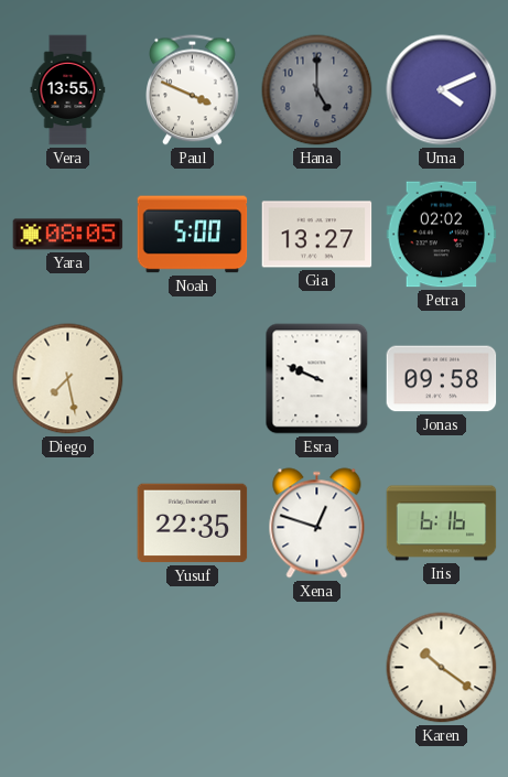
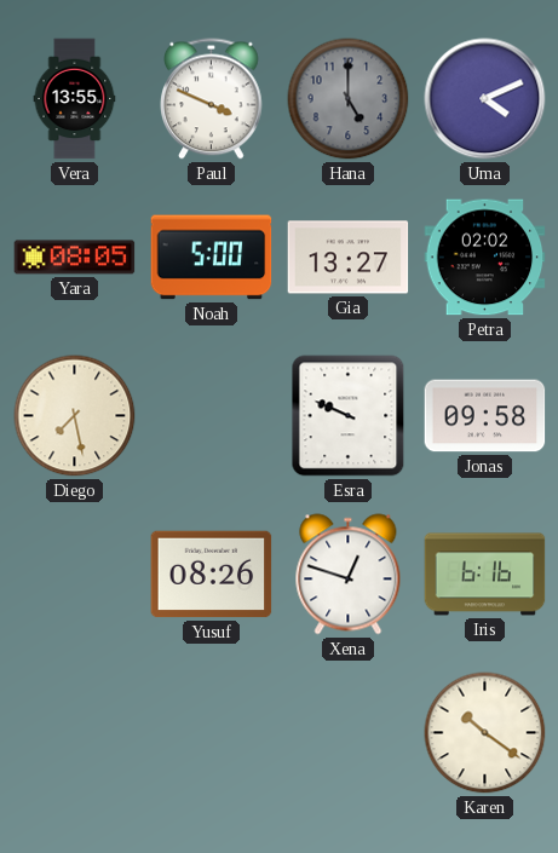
Yusuf: 22:35 -> 08:26 (212, 575)
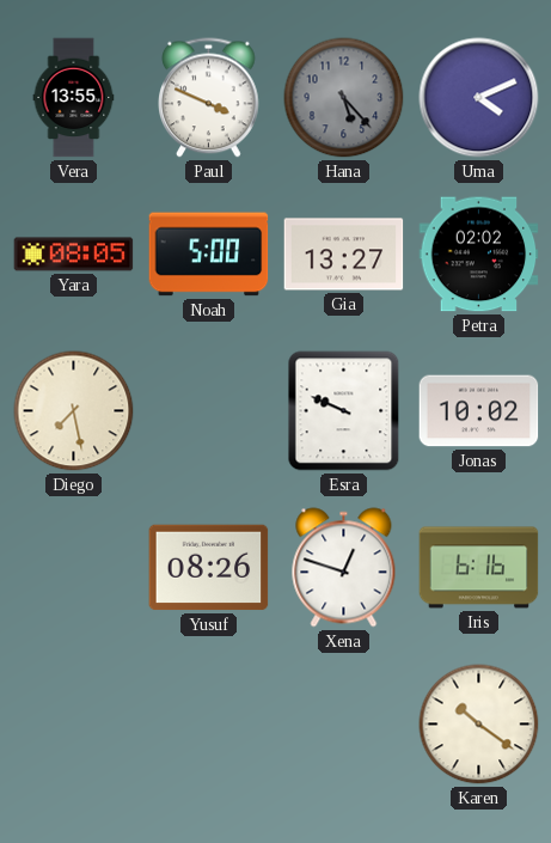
Hana: 5:00 -> 5:23 (344, 98)
Jonas: 09:58 -> 10:02 (479, 411)
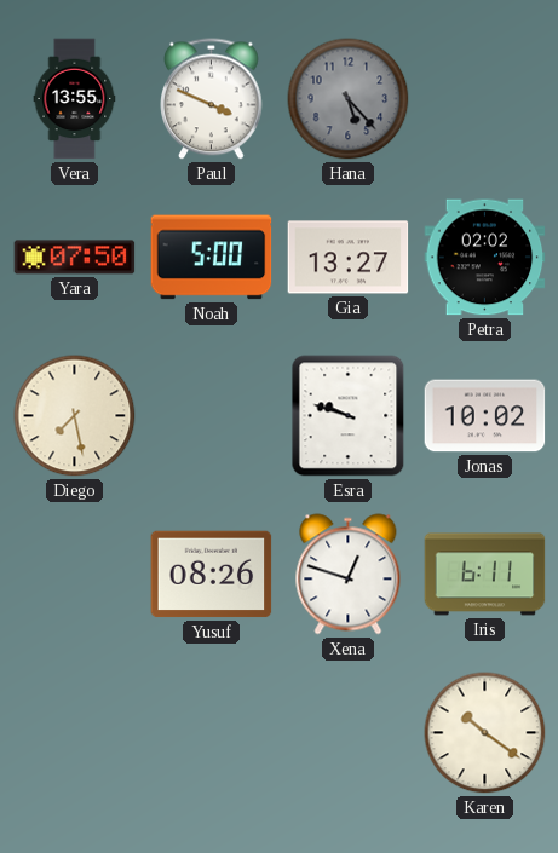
Uma: 4:11 -> none (479, 98)
Yara: 08:05 -> 07:50 (75, 258)
Esra: 9:49 -> 9:48 (349, 416)
Iris: 6:16 -> 6:11 (485, 575)
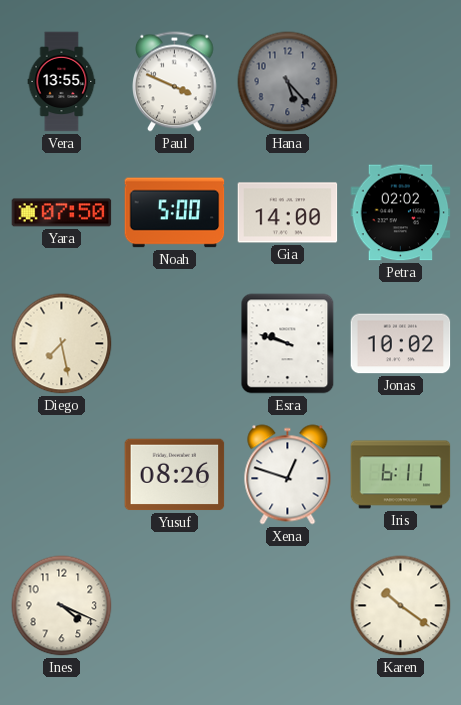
Gia: 13:27 -> 14:00 (288, 213)
Ines: none -> 4:19 (62, 606)
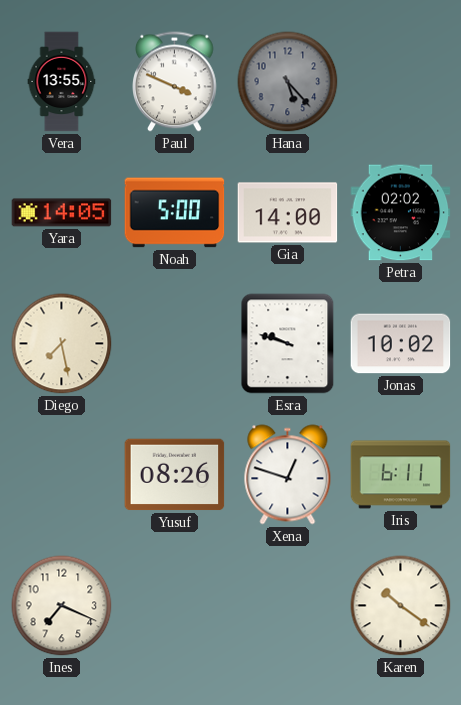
Yara: 07:50 -> 14:05 (62, 213)
Ines: 4:19 -> 7:19 (62, 606)
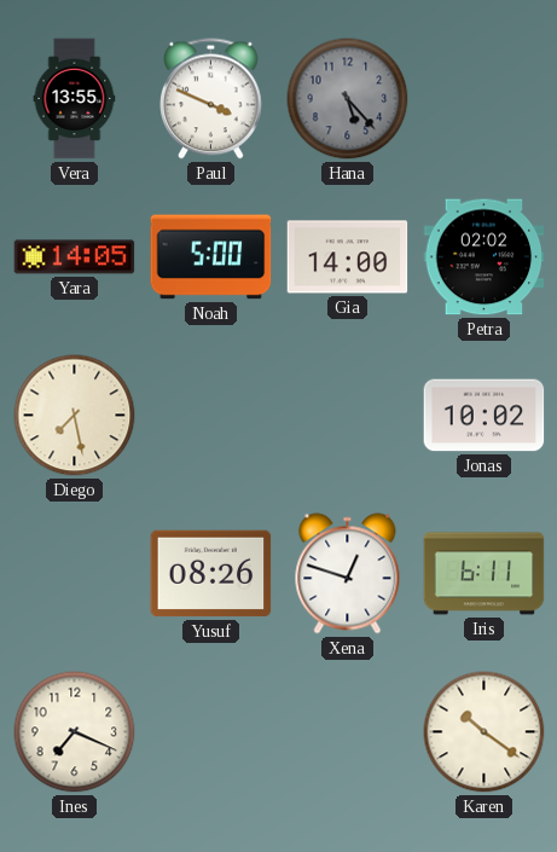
Esra: 9:48 -> none (288, 344)
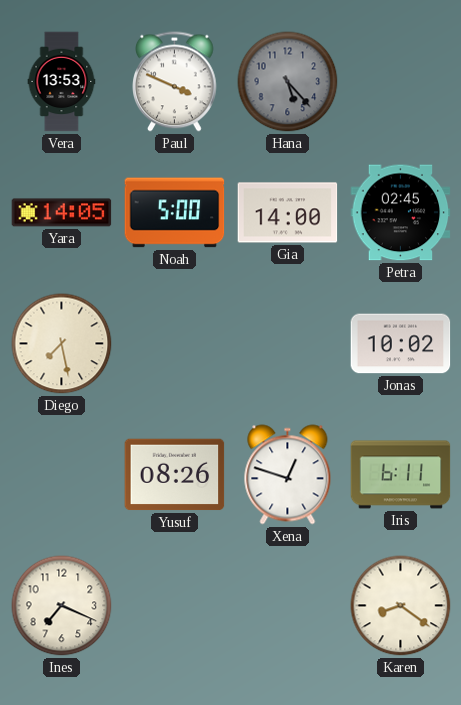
Vera: 13:55 -> 13:53 (62, 82)
Petra: 02:02 -> 02:45 (401, 213)
Karen: 10:21 -> 8:21 (401, 606)
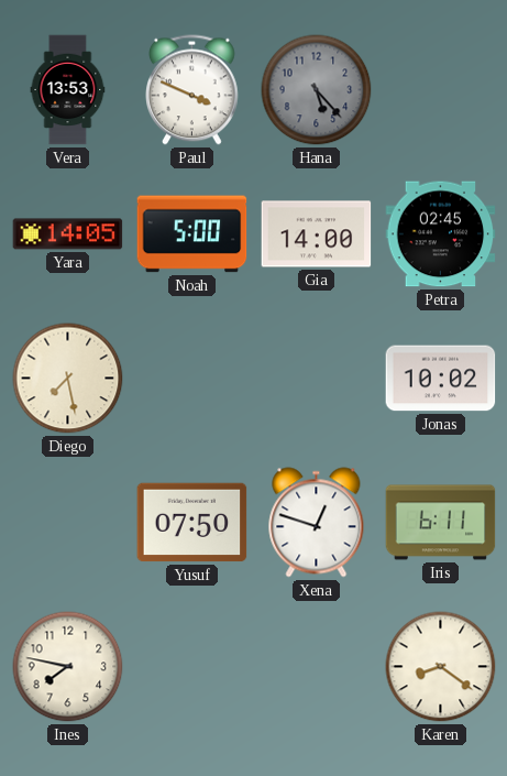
Yusuf: 08:26 -> 07:50 (192, 523)
Ines: 7:19 -> 7:47 (68, 667)
